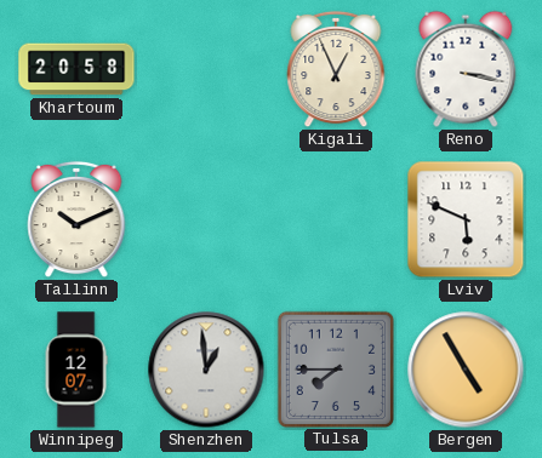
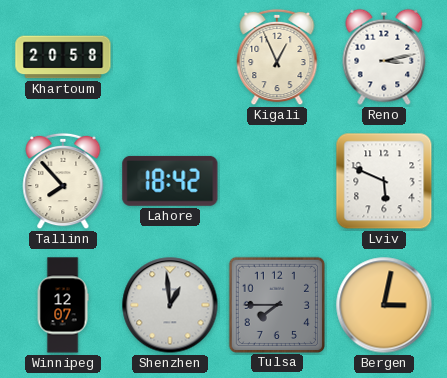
Reno: 3:17 -> 3:13 (384, 57)
Tallinn: 10:11 -> 7:53 (63, 181)
Lahore: none -> 18:42 (170, 181)
Bergen: 4:55 -> 3:02 (384, 305)
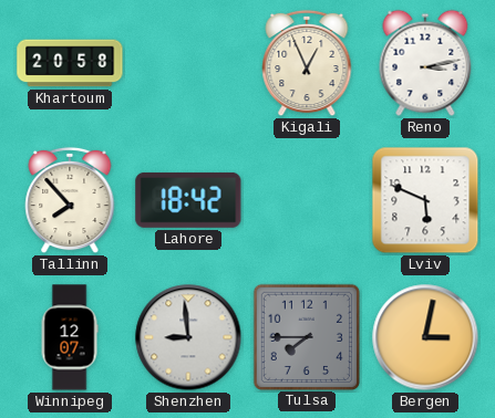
Shenzhen: 12:59 -> 8:59 (188, 337)
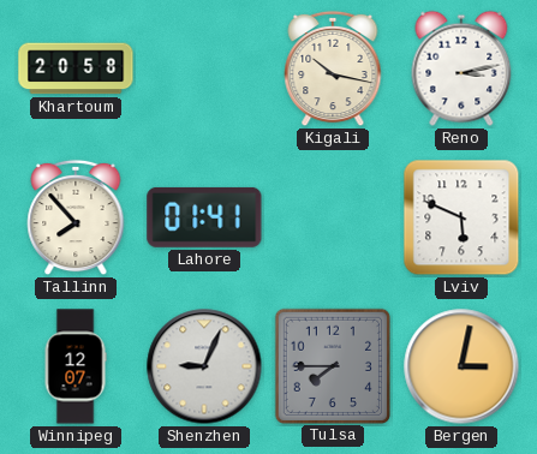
Kigali: 12:56 -> 10:17 (333, 68)
Lahore: 18:42 -> 01:41 (204, 217)
Shenzhen: 8:59 -> 9:04 (204, 366)
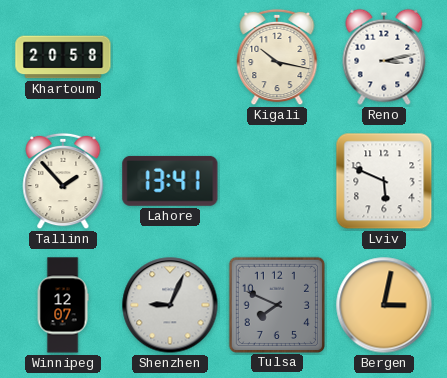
Tallinn: 7:53 -> 1:53 (63, 181)
Lahore: 01:41 -> 13:41 (170, 181)
Tulsa: 7:45 -> 7:49 (276, 304)
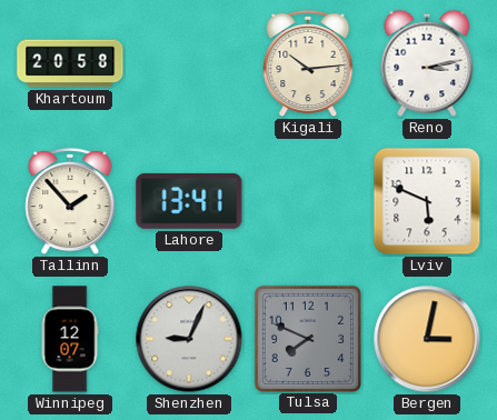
Kigali: 10:17 -> 10:14 (308, 63)
